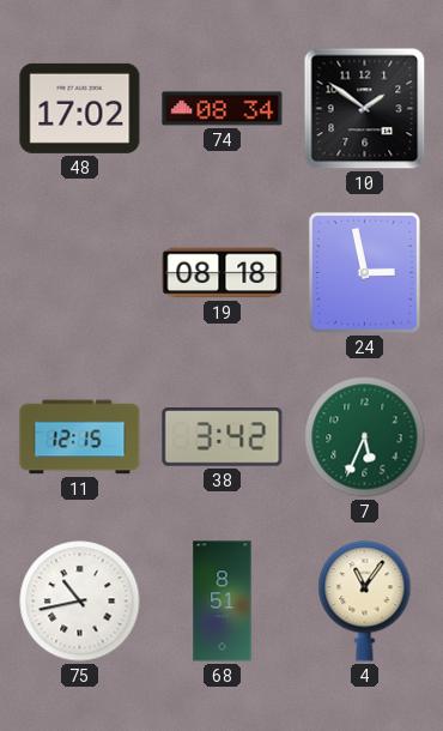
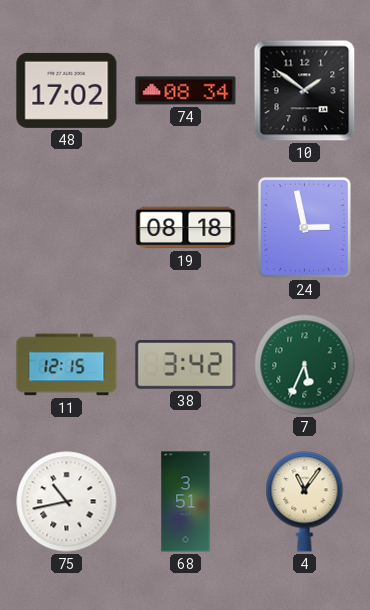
68: 8:51 -> 3:51 (186, 502)
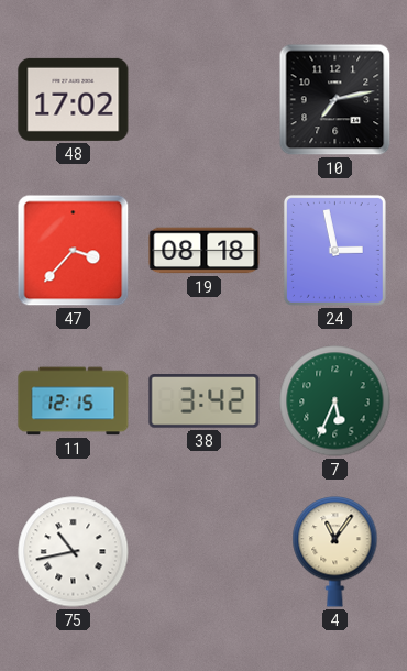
74: 08:34 -> none (186, 91)
10: 1:51 -> 7:13 (335, 100)
47: none -> 3:37 (74, 251)
68: 3:51 -> none (186, 502)
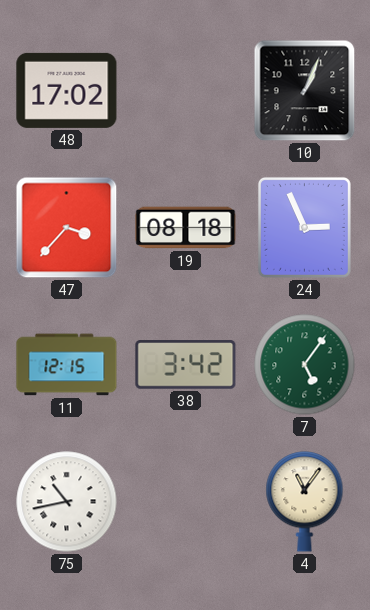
10: 7:13 -> 1:04 (305, 91)
24: 2:58 -> 2:56 (304, 227)
7: 5:34 -> 5:06 (305, 365)
